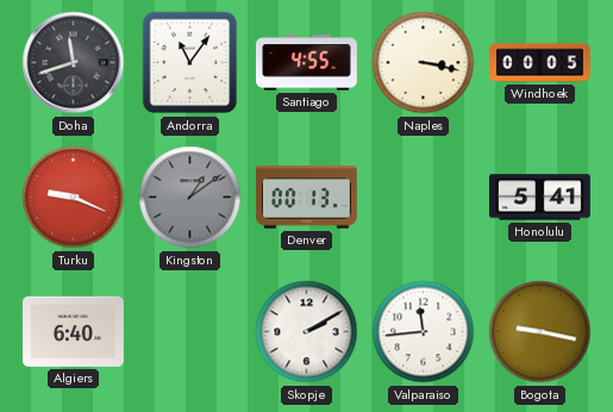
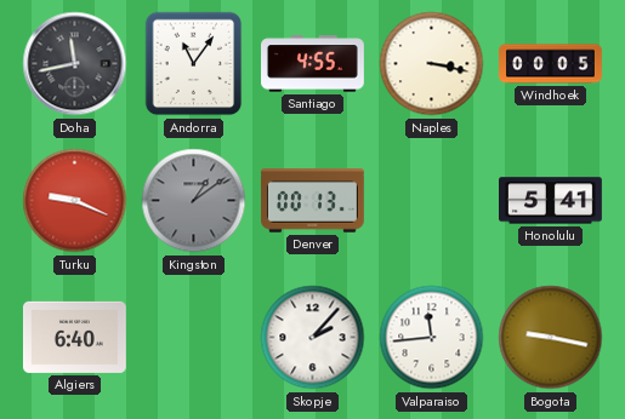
Doha: 11:42 -> 11:43 (75, 64)
Skopje: 2:10 -> 2:07 (313, 338)
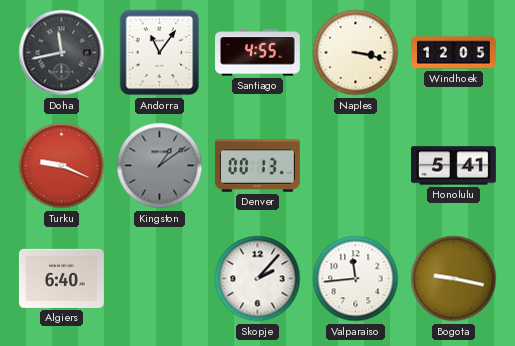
Windhoek: 00:05 -> 12:05 (454, 53)
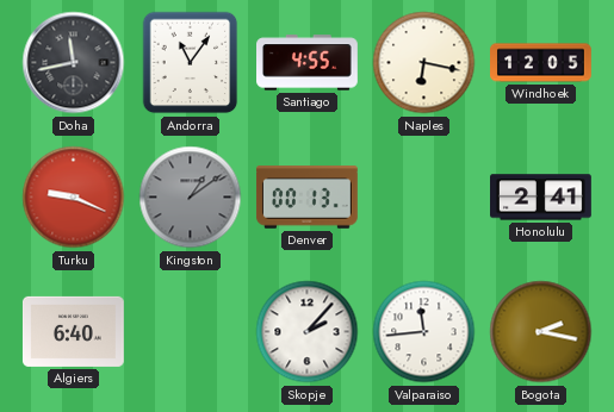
Naples: 3:17 -> 6:17 (424, 63)
Honolulu: 5:41 -> 2:41 (541, 198)
Bogota: 9:17 -> 2:17 (541, 332)
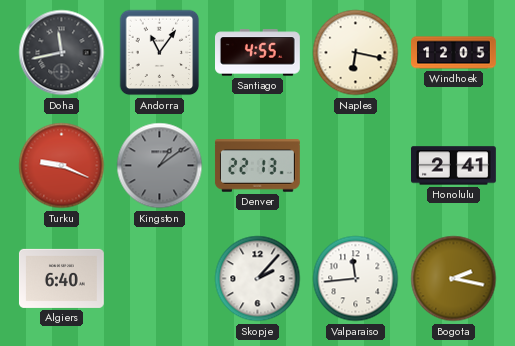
Denver: 00:13 -> 22:13 (257, 166)
